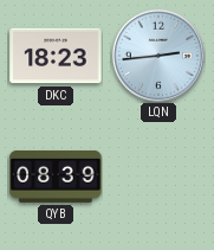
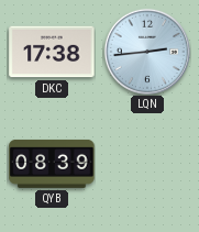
DKC: 18:23 -> 17:38 (52, 52)
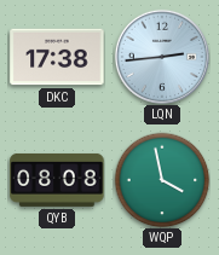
QYB: 08:39 -> 08:08 (57, 180)
WQP: none -> 3:58 (162, 180)
